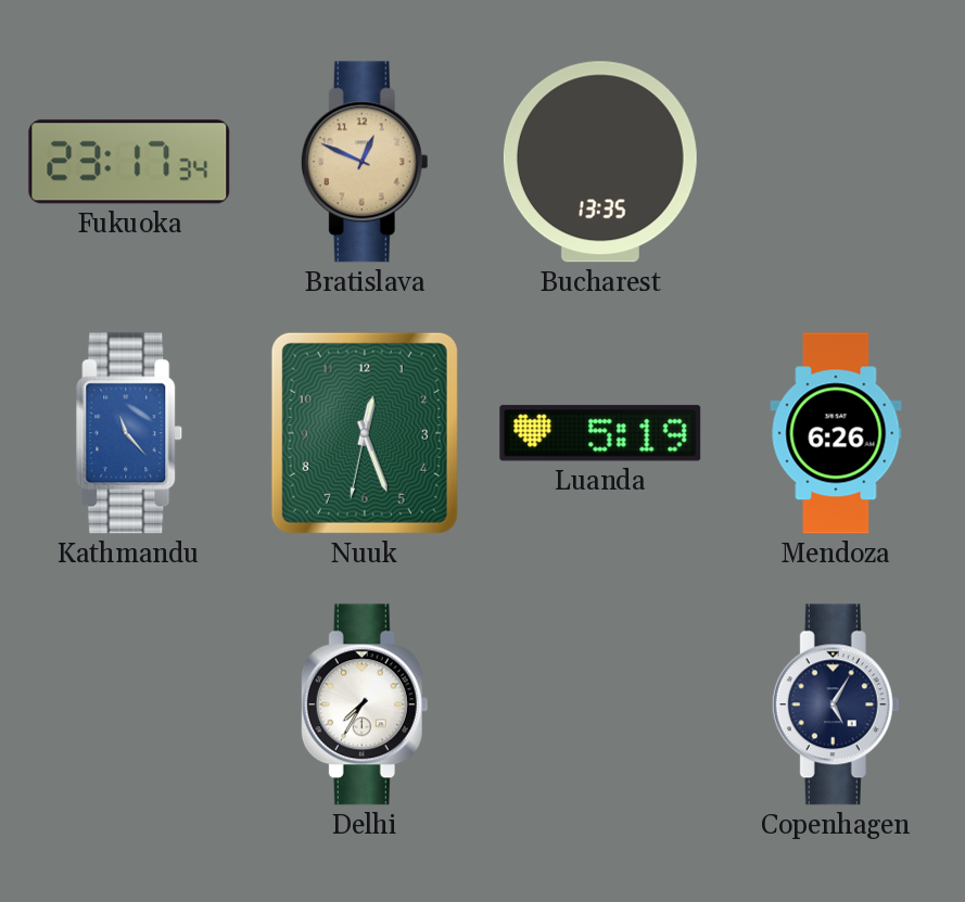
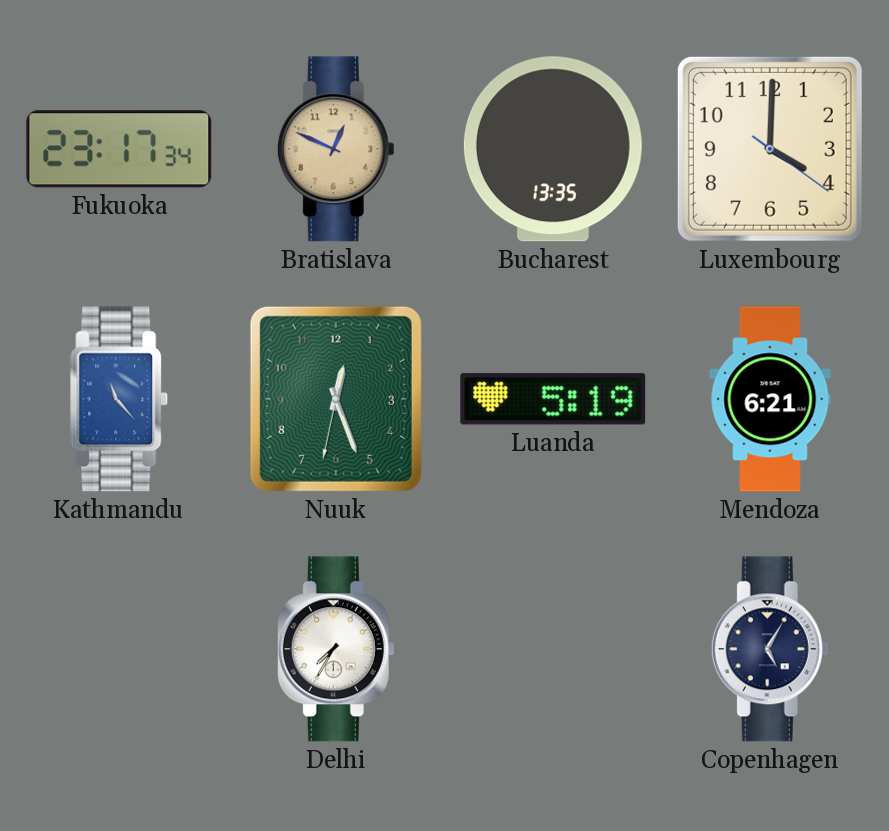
Luxembourg: none -> 4:00 (770, 149)
Mendoza: 6:26 -> 6:21 (770, 399)
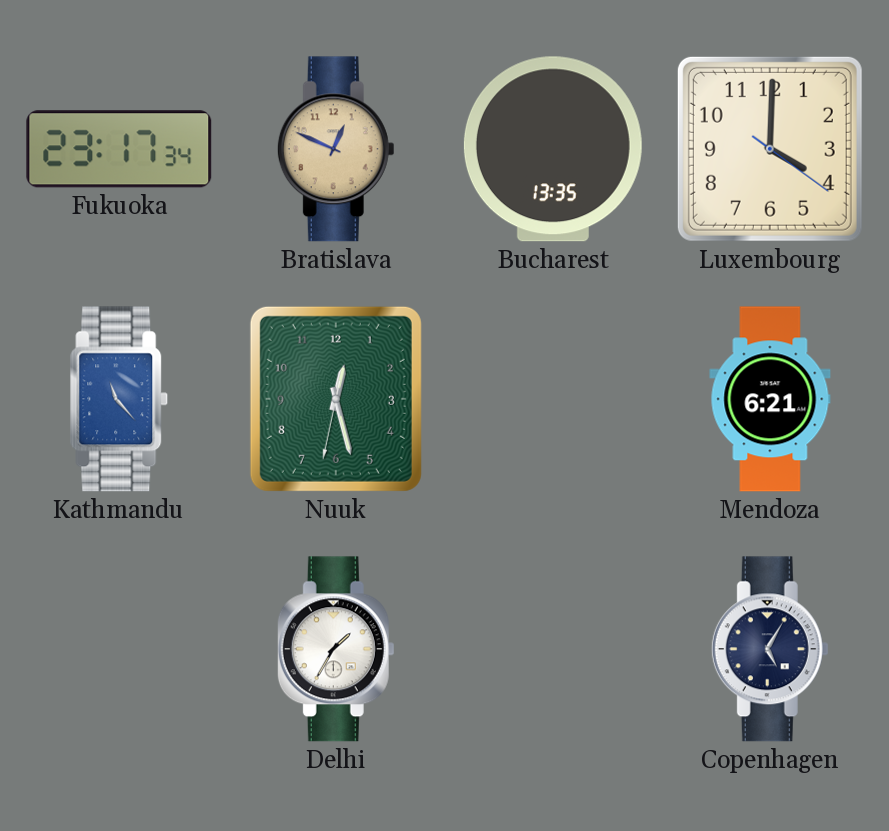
Nuuk: 12:26 -> 12:27 (336, 399)
Luanda: 5:19 -> none (553, 399)
Delhi: 7:35 -> 1:35 (336, 649)
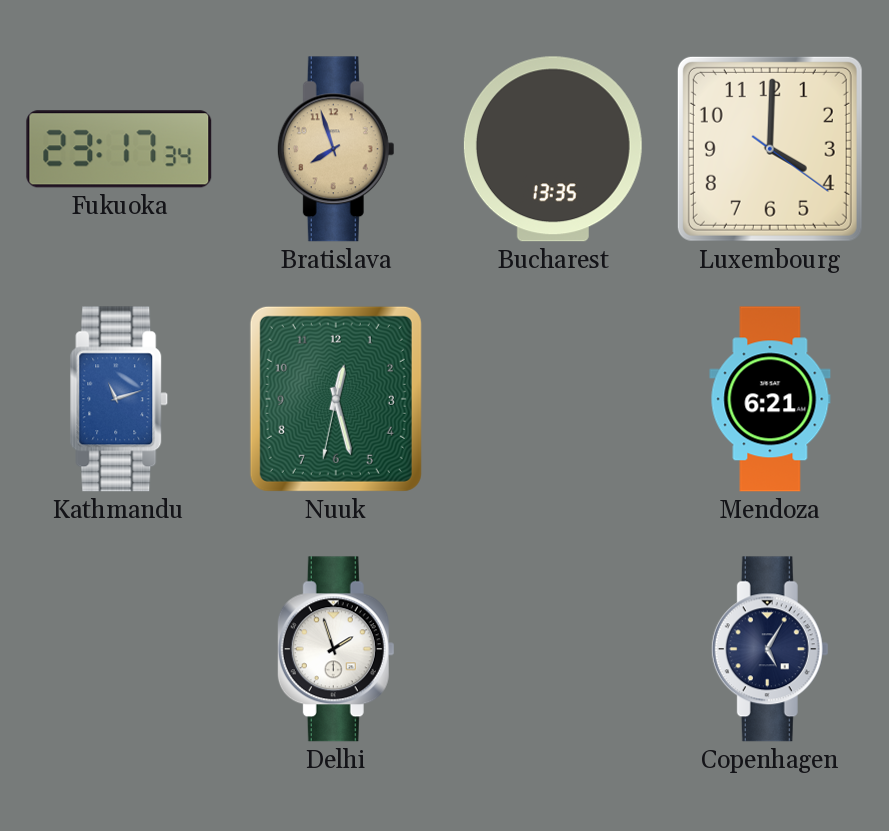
Bratislava: 12:49 -> 7:57 (336, 149)
Kathmandu: 11:23 -> 11:12 (119, 399)
Delhi: 1:35 -> 1:57 (336, 649)
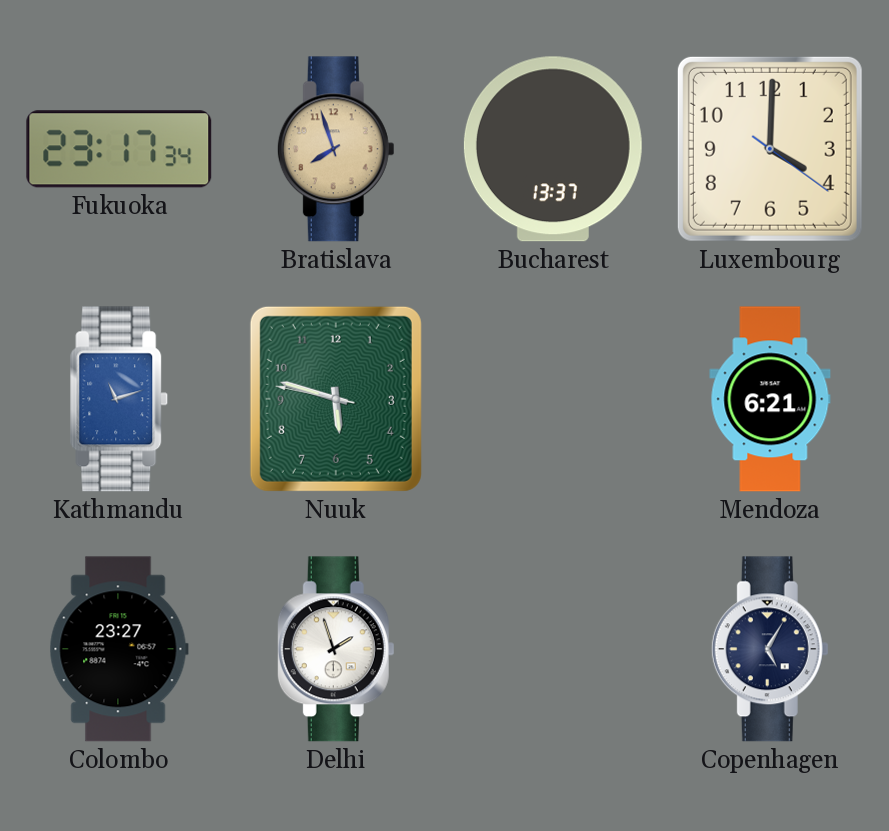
Bucharest: 13:35 -> 13:37 (553, 149)
Nuuk: 12:27 -> 5:47 (336, 399)
Colombo: none -> 23:27 (119, 649)
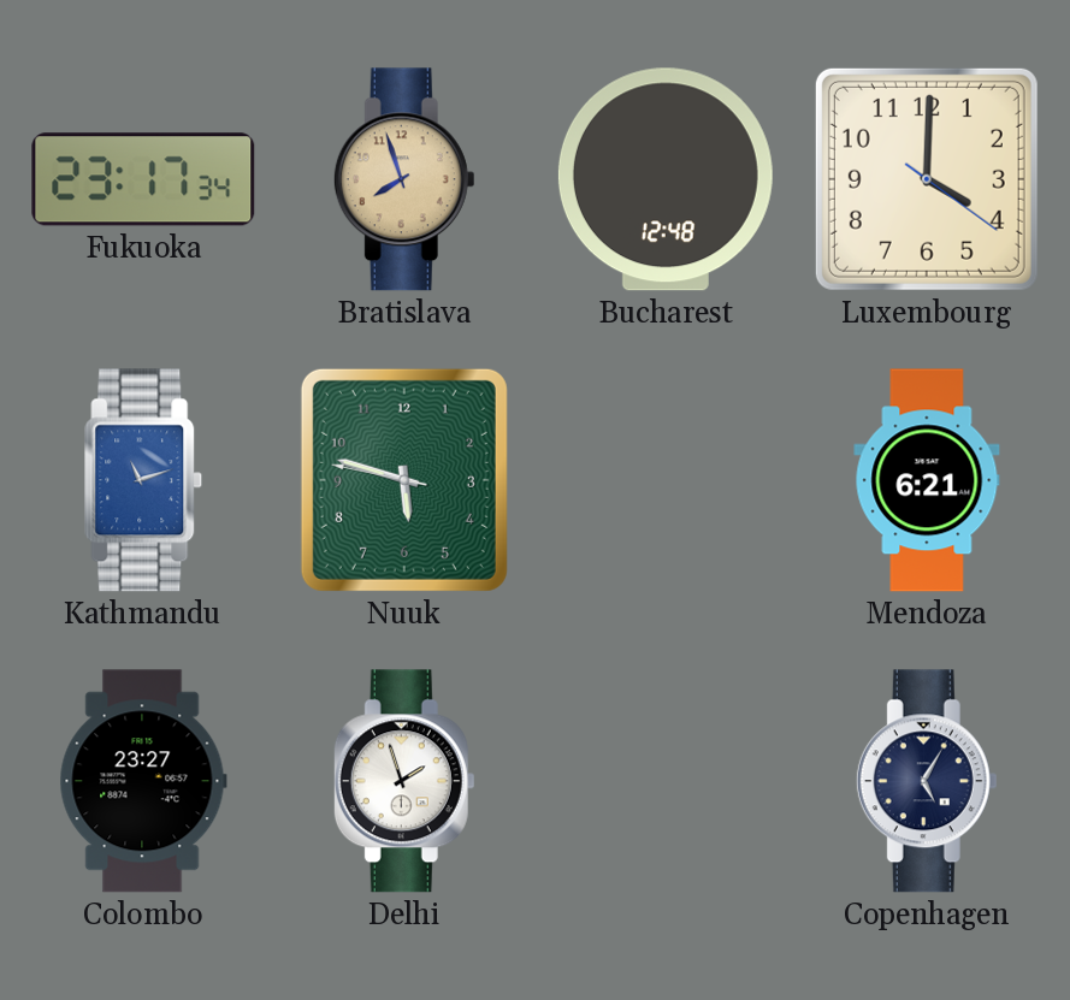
Bucharest: 13:37 -> 12:48 (666, 179)
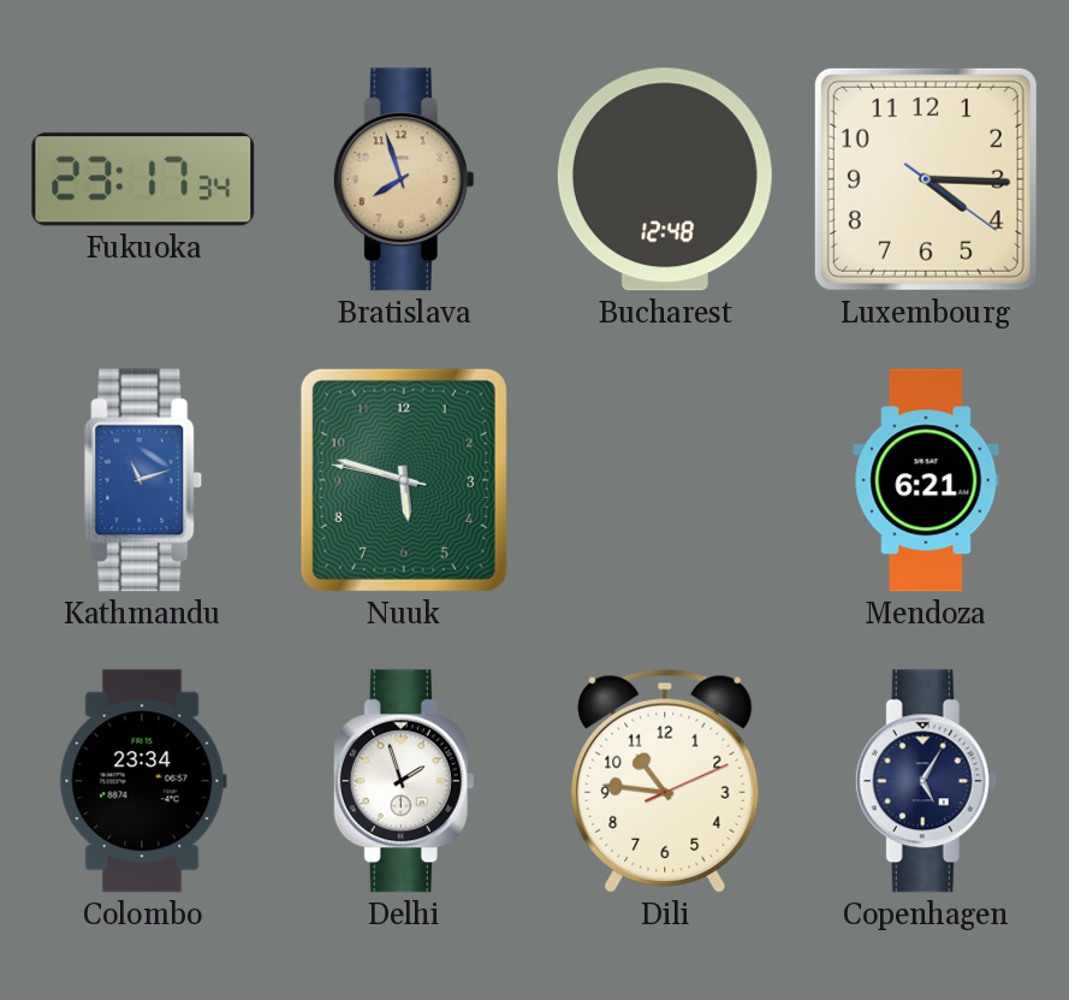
Luxembourg: 4:00 -> 4:15 (926, 179)
Colombo: 23:27 -> 23:34 (143, 781)
Dili: none -> 10:46 (665, 781)
